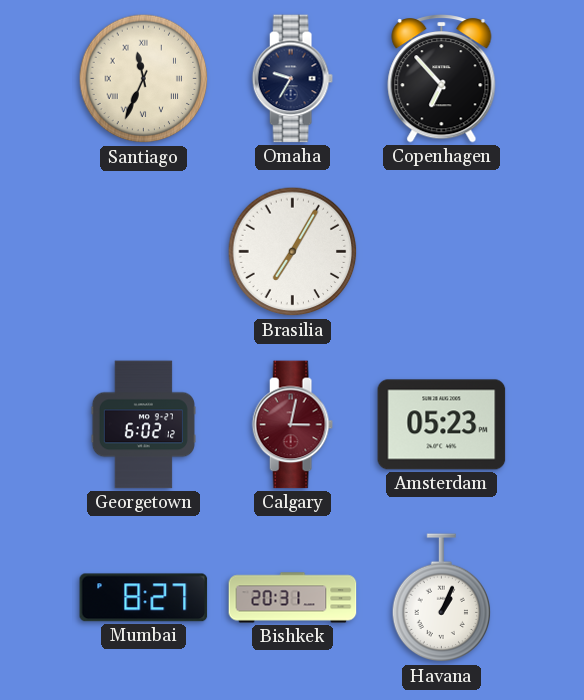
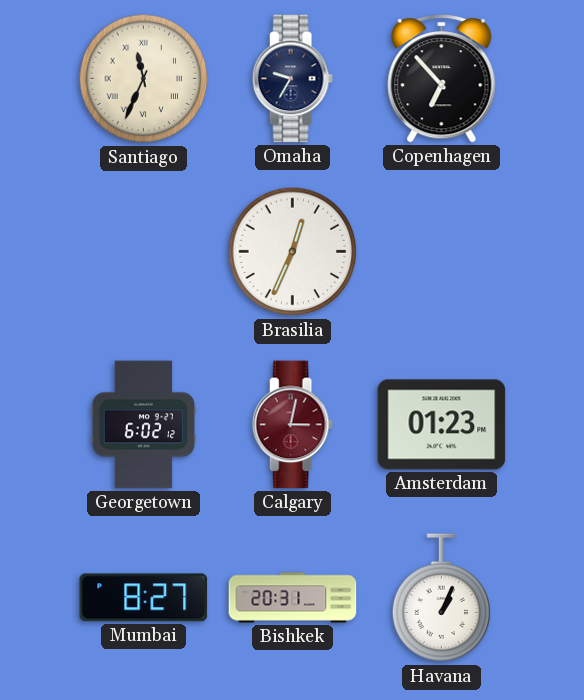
Brasilia: 7:05 -> 12:34 (293, 252)
Amsterdam: 05:23 -> 01:23 (442, 425)
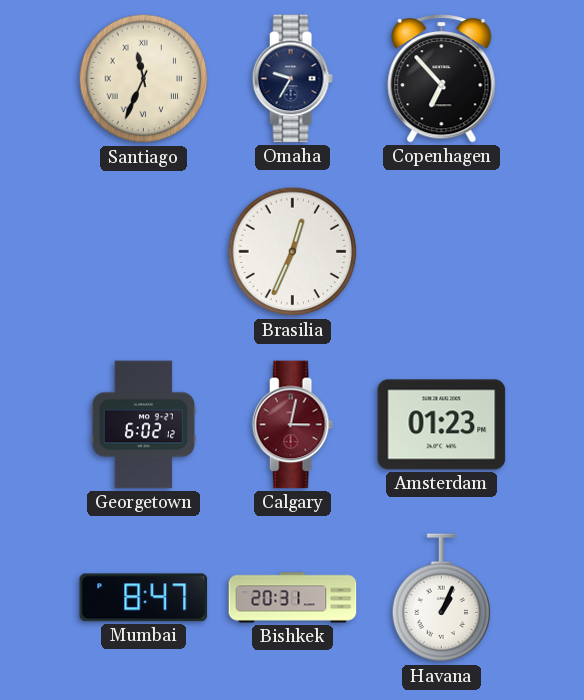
Mumbai: 8:27 -> 8:47 (144, 598)
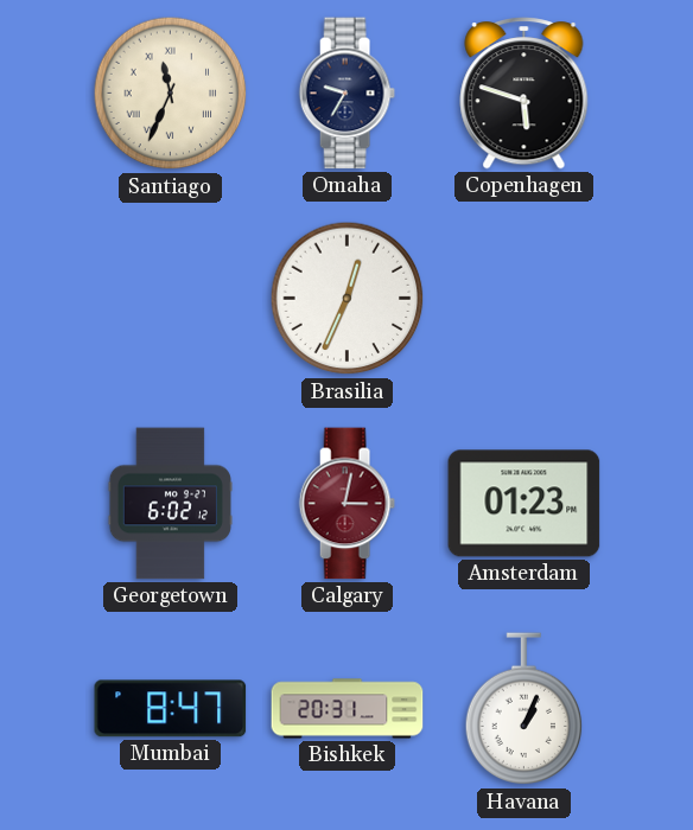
Copenhagen: 6:53 -> 5:48 (524, 94)
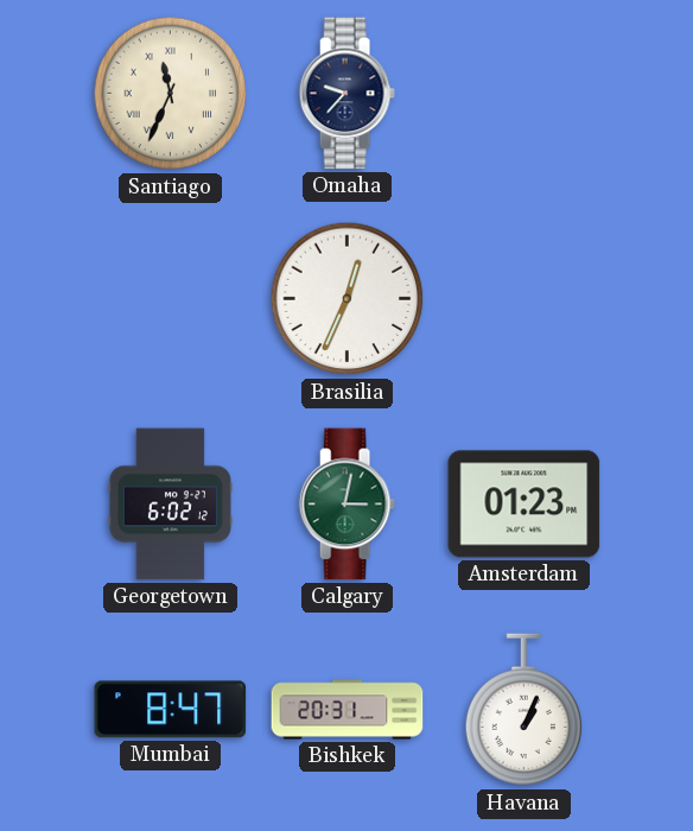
Omaha: 9:35 -> 9:37 (346, 94)
Copenhagen: 5:48 -> none (524, 94)
Calgary dial: burgundy -> green (346, 505)
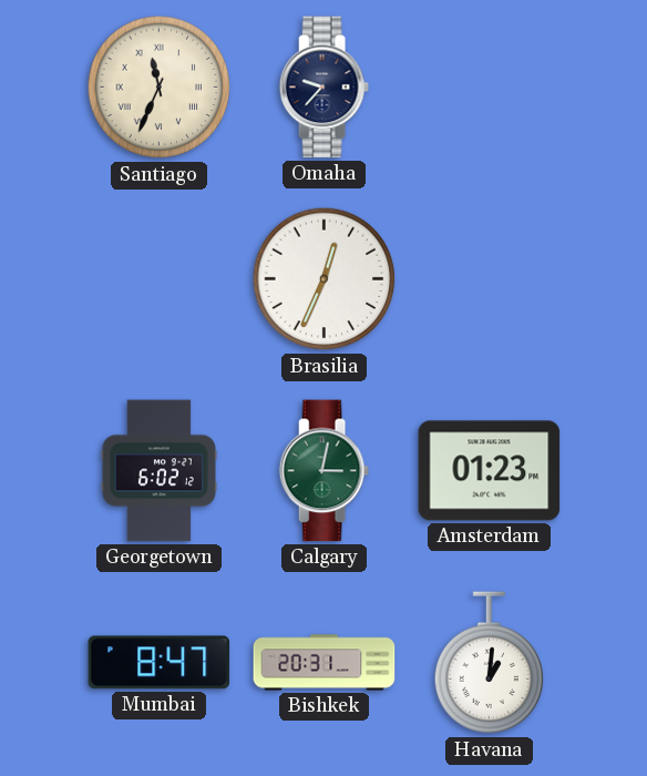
Havana: 1:04 -> 1:01 (490, 663)
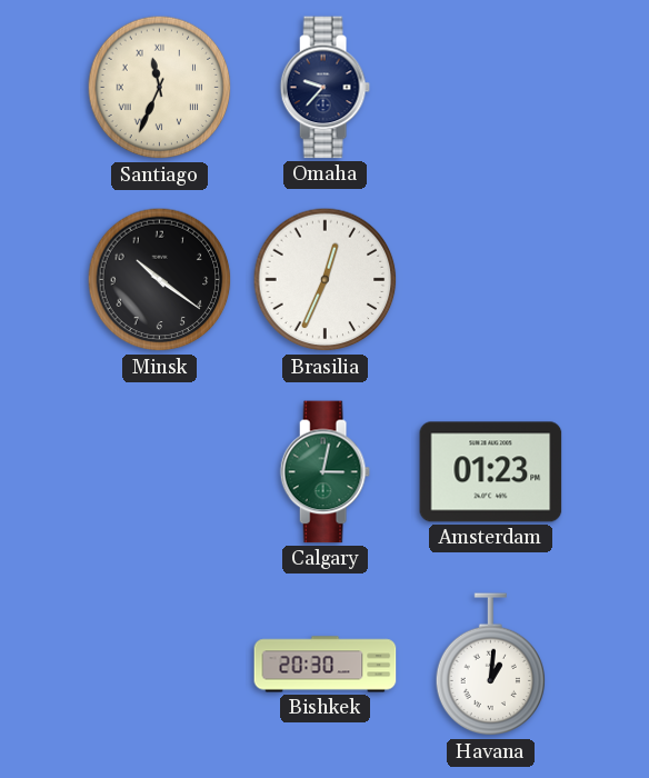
Minsk: none -> 10:21 (160, 280)
Georgetown: 6:02 -> none (158, 471)
Mumbai: 8:47 -> none (160, 663)
Bishkek: 20:31 -> 20:30 (326, 665)
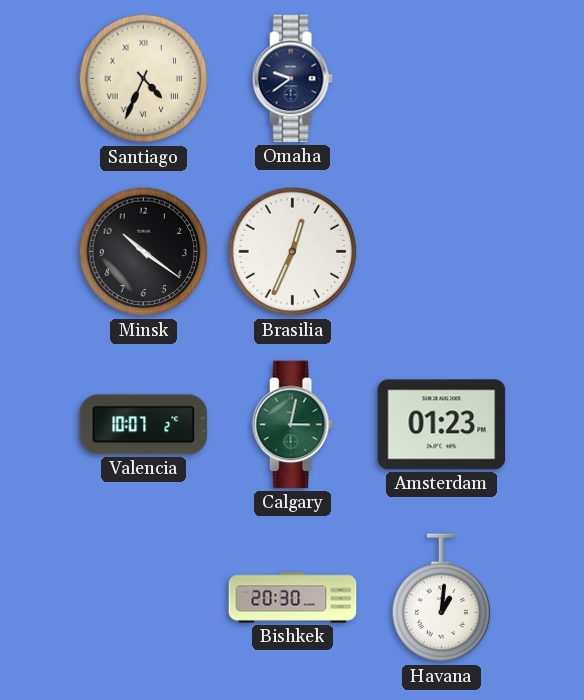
Santiago: 11:34 -> 4:34 (144, 79)
Omaha: 9:37 -> 9:39 (292, 79)
Valencia: none -> 10:07 (144, 425)
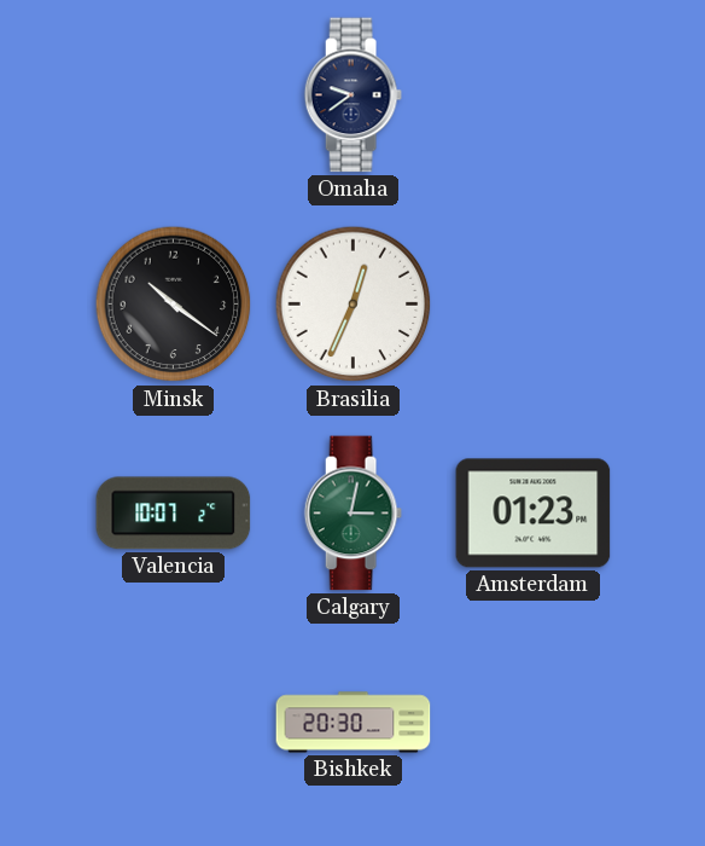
Santiago: 4:34 -> none (144, 79)
Havana: 1:01 -> none (442, 598)
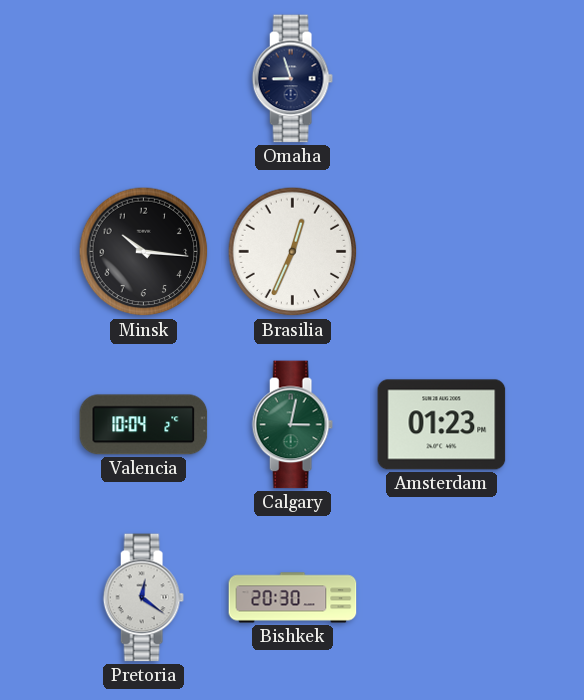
Omaha: 9:39 -> 8:57 (292, 79)
Minsk: 10:21 -> 10:16 (144, 252)
Valencia: 10:07 -> 10:04 (144, 425)
Pretoria: none -> 12:21 (143, 598)
